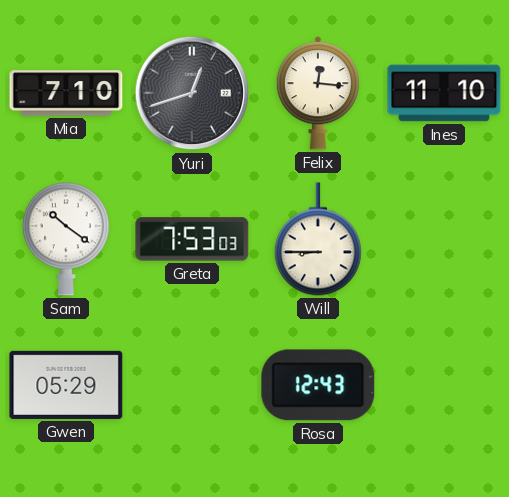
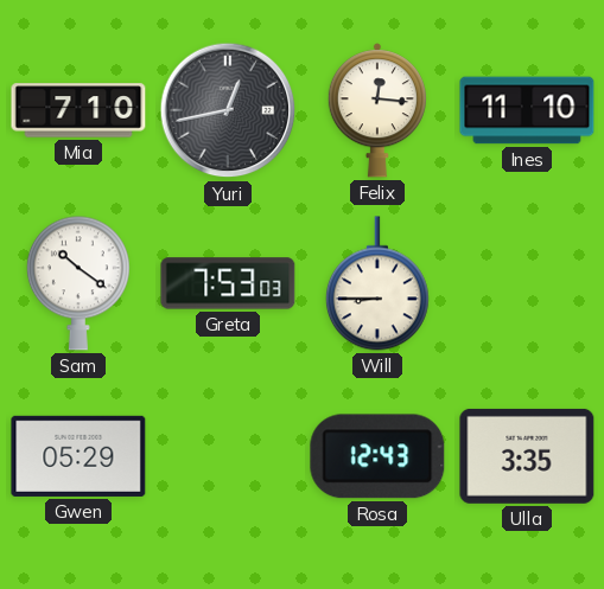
Yuri: 12:42 -> 12:43 (228, 110)
Ulla: none -> 3:35 (527, 456)
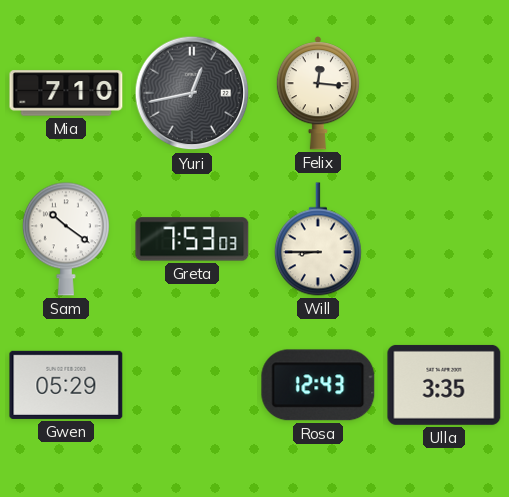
Ines: 11:10 -> none (527, 110)
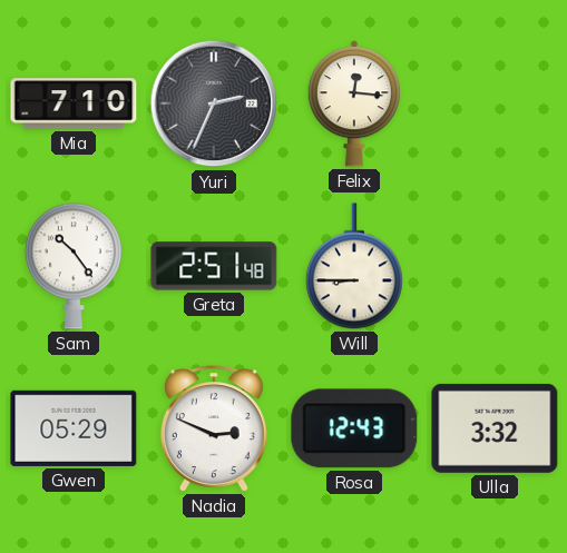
Yuri: 12:43 -> 2:34 (214, 103)
Sam: 10:21 -> 10:24 (74, 266)
Greta: 7:53 -> 2:51 (214, 266)
Nadia: none -> 2:49 (214, 428)
Ulla: 3:35 -> 3:32 (495, 428)
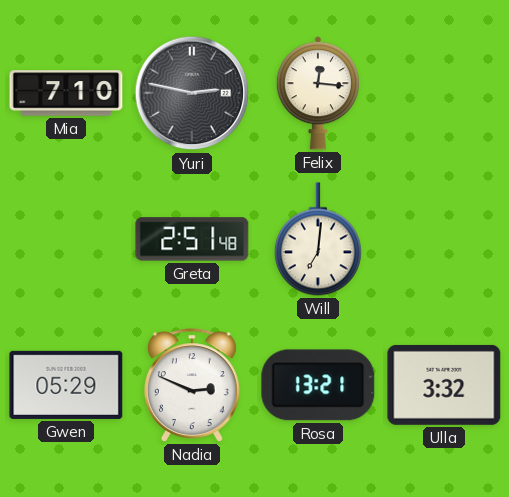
Yuri: 2:34 -> 2:47 (192, 93)
Sam: 10:24 -> none (74, 266)
Will: 8:45 -> 7:01 (318, 239)
Rosa: 12:43 -> 13:21 (318, 385)
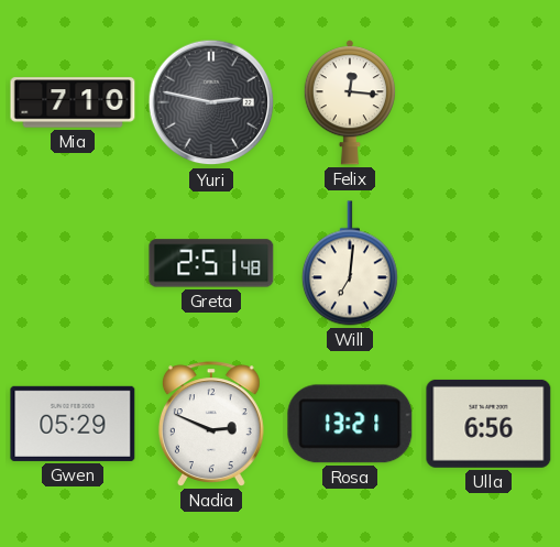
Ulla: 3:32 -> 6:56 (488, 424)
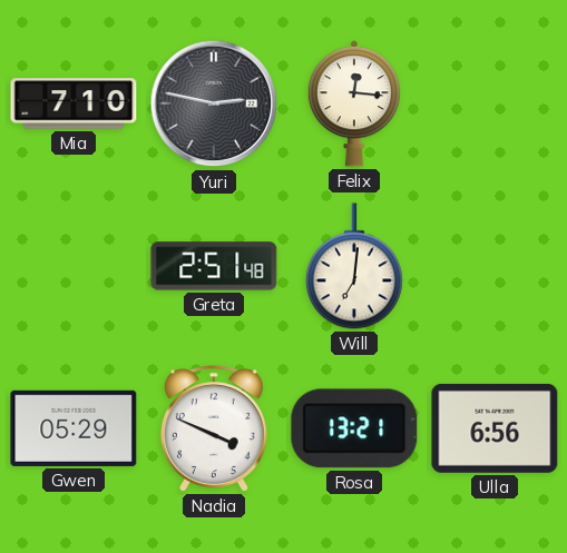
Nadia: 2:49 -> 3:49 (214, 428)
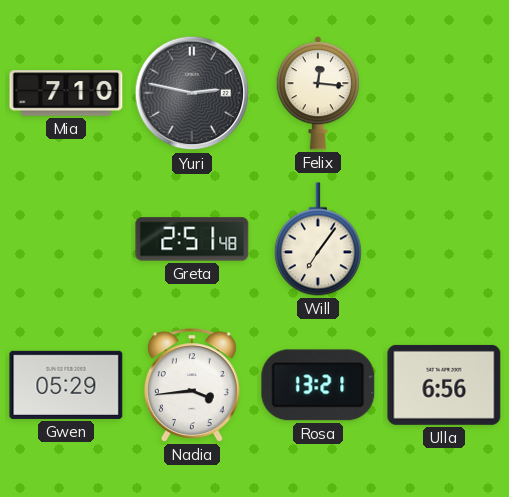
Will: 7:01 -> 7:06 (318, 239)
Nadia: 3:49 -> 3:44 (192, 385)
